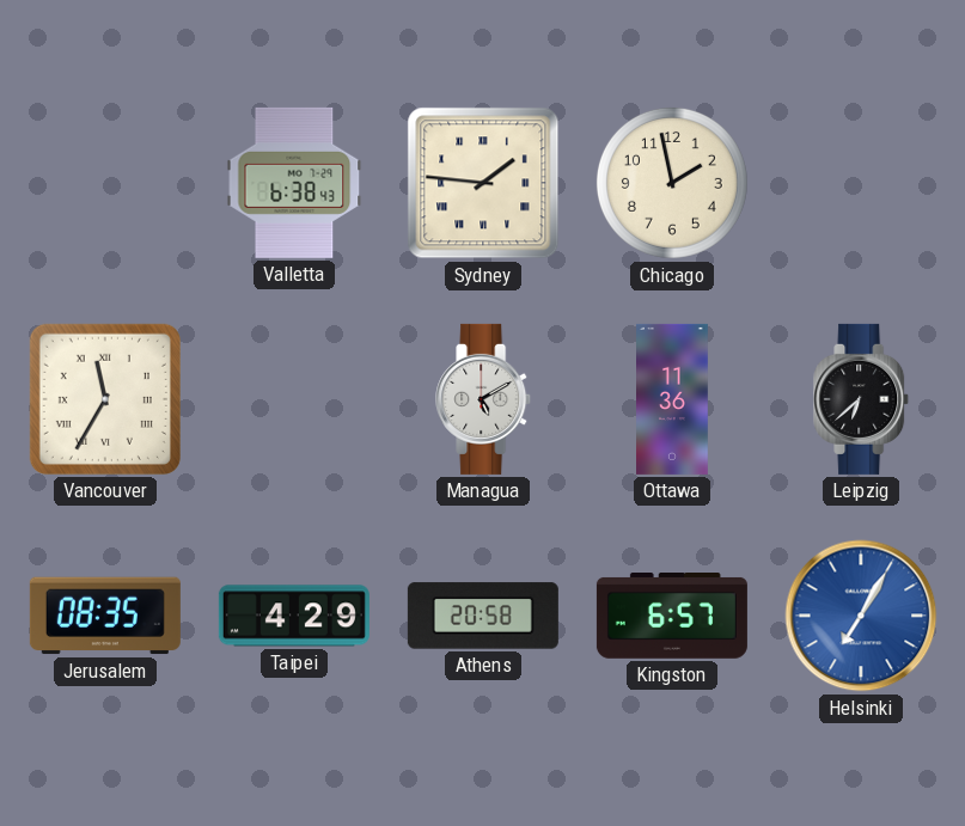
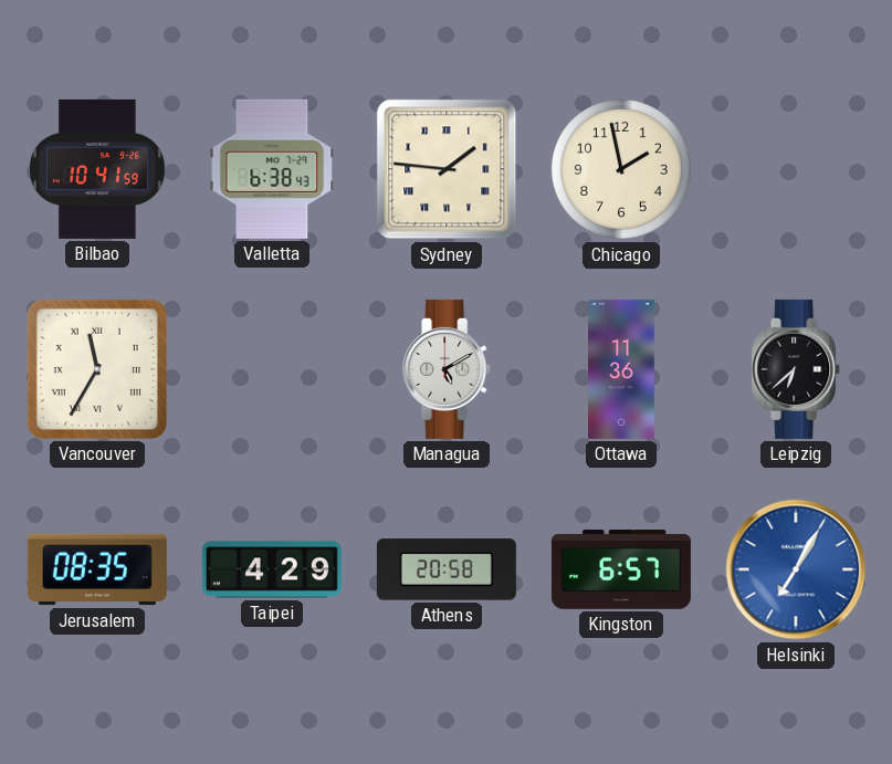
Bilbao: none -> 10:41 (97, 169)
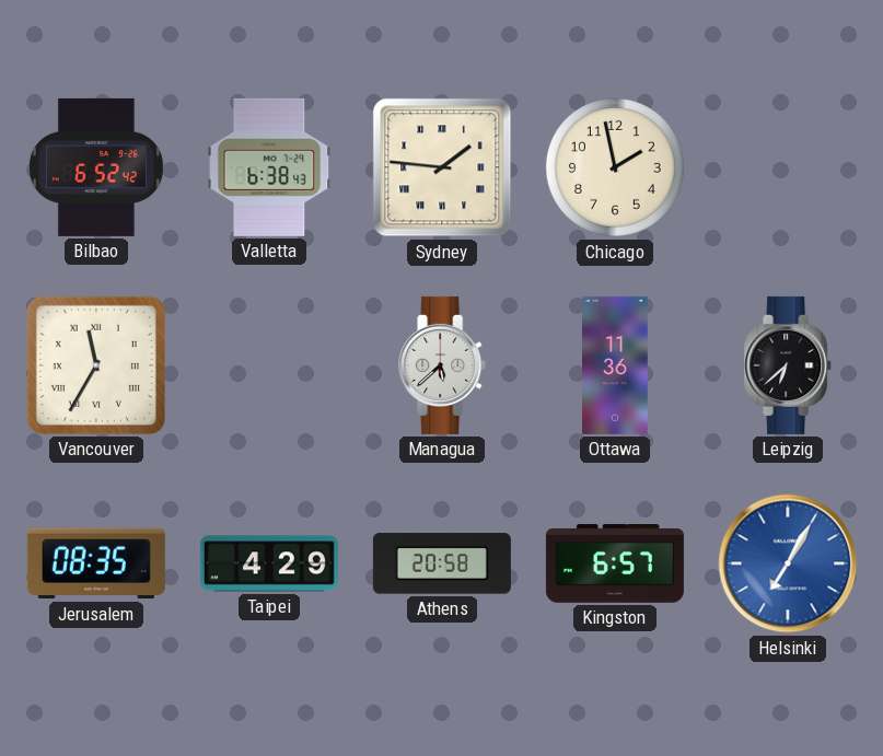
Bilbao: 10:41 -> 6:52 (96, 167)
Managua: 5:10 -> 5:38 (443, 365)
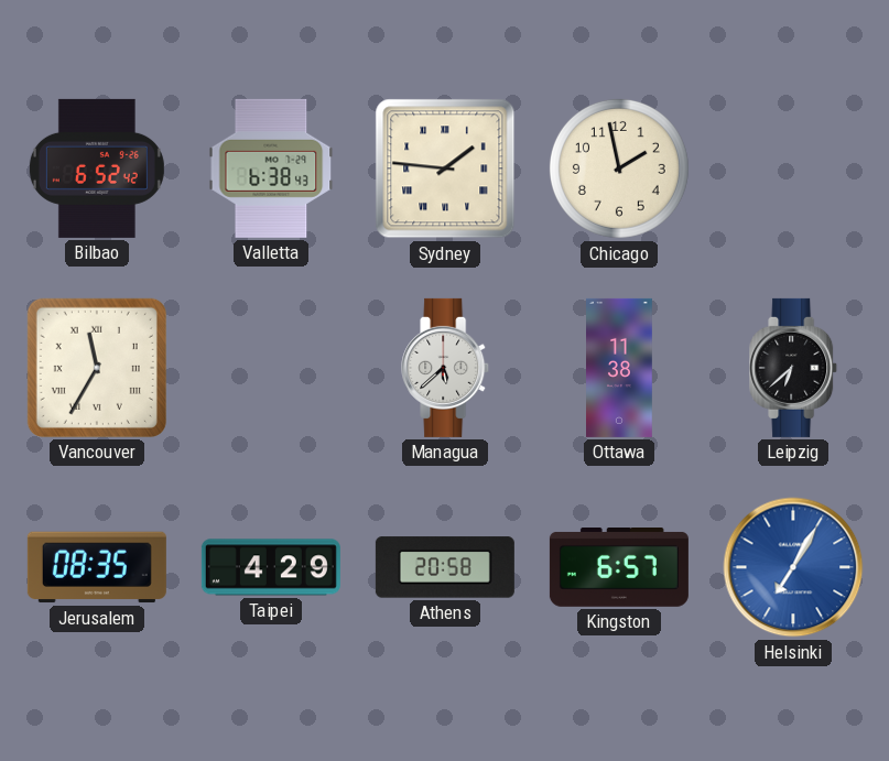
Ottawa: 11:36 -> 11:38 (620, 368)
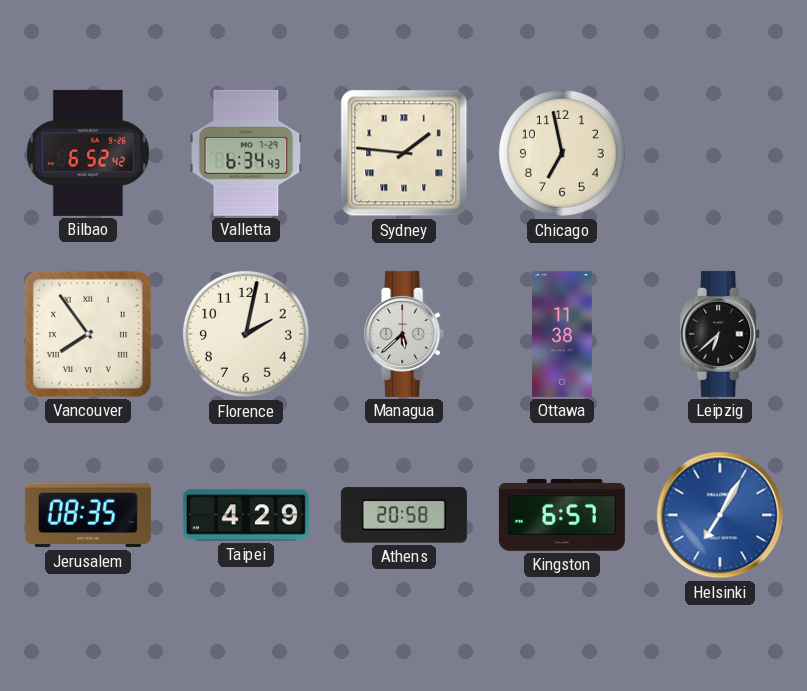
Valletta: 6:38 -> 6:34 (246, 153)
Chicago: 1:58 -> 6:58 (562, 153)
Vancouver: 11:35 -> 7:54 (88, 334)
Florence: none -> 2:02 (246, 334)
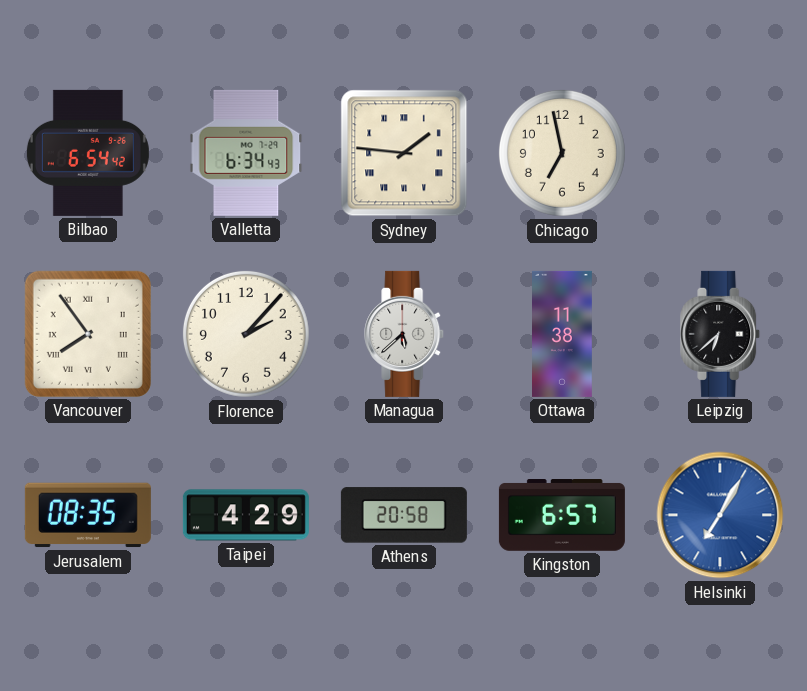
Bilbao: 6:52 -> 6:54 (88, 153)
Florence: 2:02 -> 2:07 (246, 334)
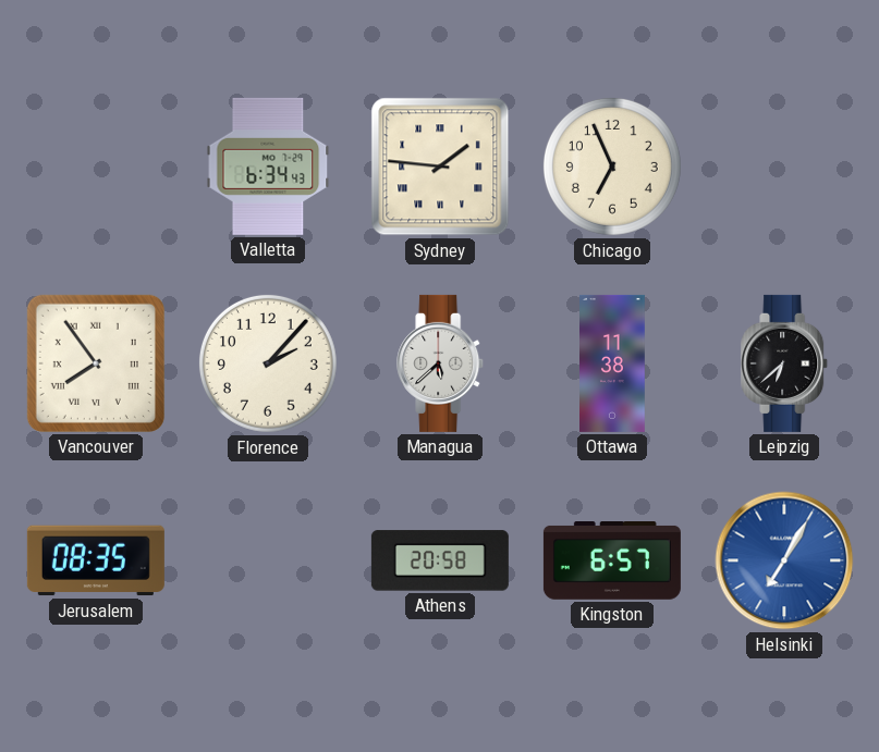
Bilbao: 6:54 -> none (88, 153)
Chicago: 6:58 -> 6:56 (612, 167)
Taipei: 4:29 -> none (246, 515)
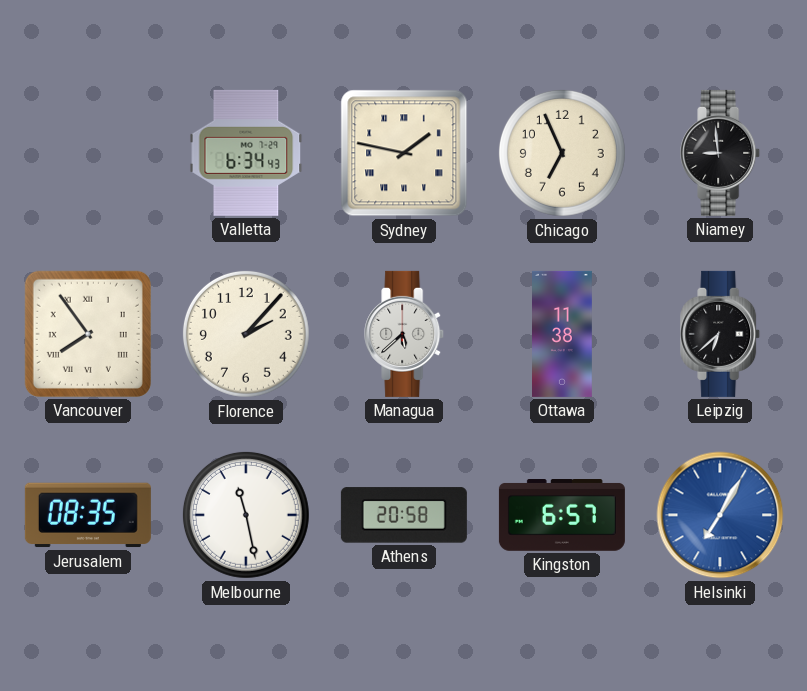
Sydney: 1:46 -> 1:47 (404, 153)
Niamey: none -> 8:59 (721, 153)
Melbourne: none -> 11:28 (246, 515)
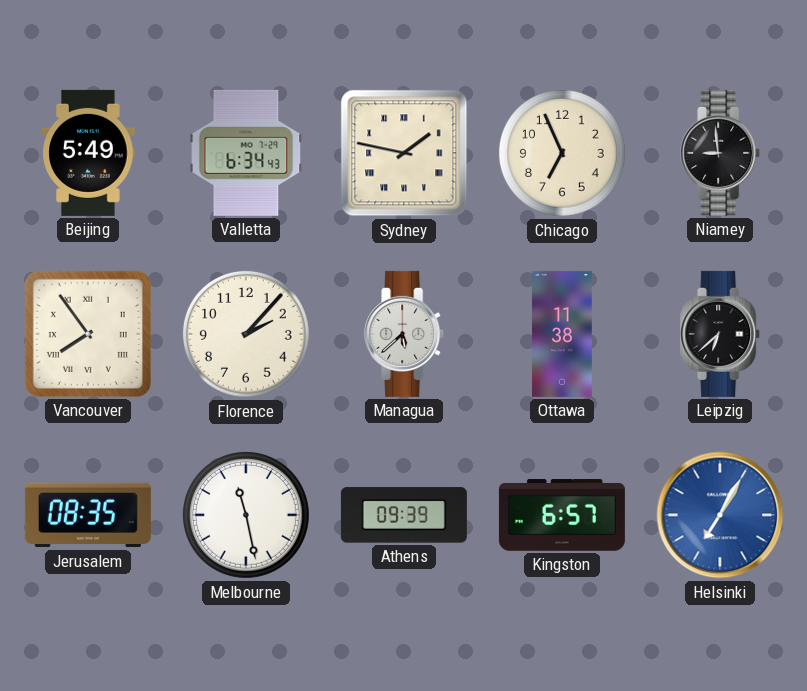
Beijing: none -> 5:49 (88, 153)
Athens: 20:58 -> 09:39 (404, 515)
